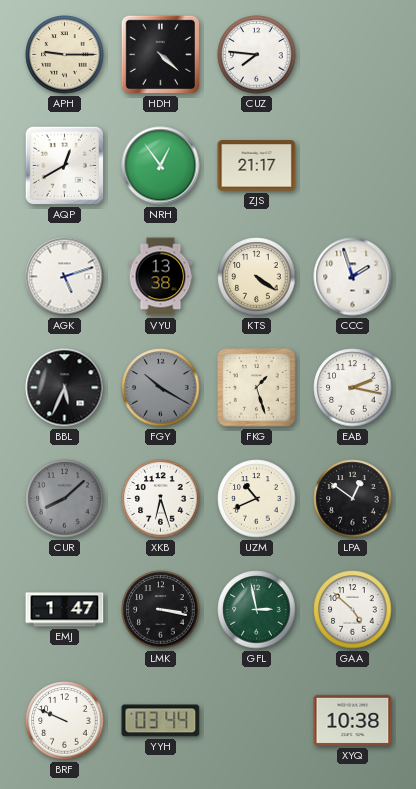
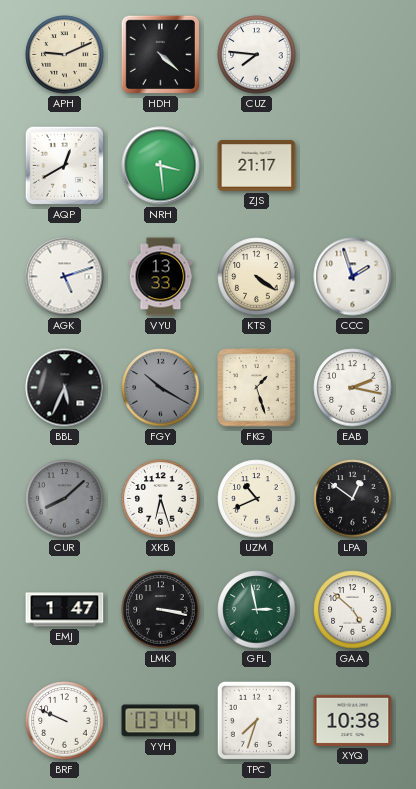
APH: 9:15 -> 9:11 (65, 55)
NRH: 12:54 -> 3:29 (161, 166)
VYU: 13:38 -> 13:33 (161, 277)
TPC: none -> 7:33 (256, 720)
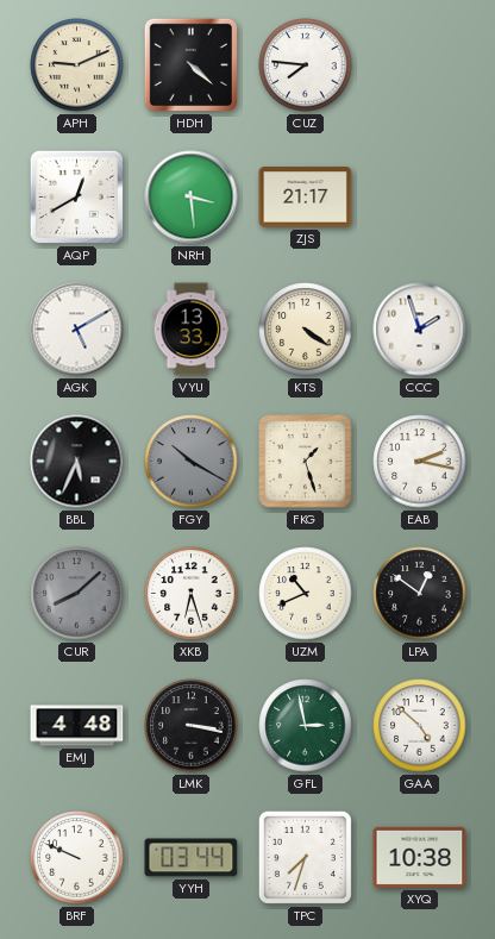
AGK: 5:12 -> 5:10 (77, 330)
EMJ: 1:47 -> 4:48 (77, 726)
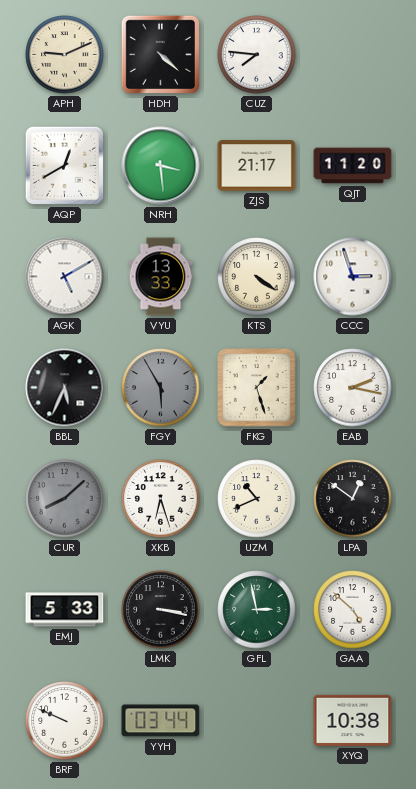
QJT: none -> 11:20 (353, 166)
CCC: 1:57 -> 2:57 (353, 277)
FGY: 10:20 -> 5:55 (161, 388)
EMJ: 4:48 -> 5:33 (65, 610)
TPC: 7:33 -> none (305, 857)
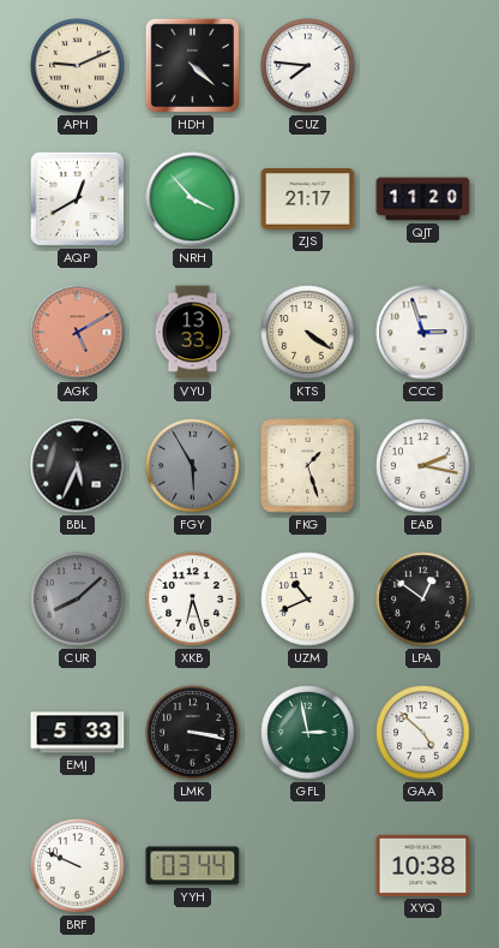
NRH: 3:29 -> 3:53 (193, 199)
AGK dial: white -> salmon (78, 333)
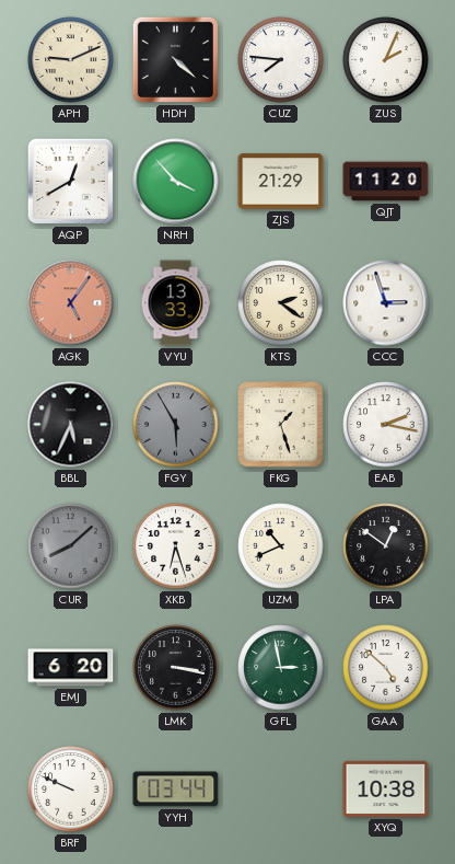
ZUS: none -> 2:04 (386, 60)
ZJS: 21:17 -> 21:29 (281, 182)
AGK: 5:10 -> 5:06 (71, 303)
KTS: 4:21 -> 2:21 (281, 303)
EMJ: 5:33 -> 6:20 (71, 668)
